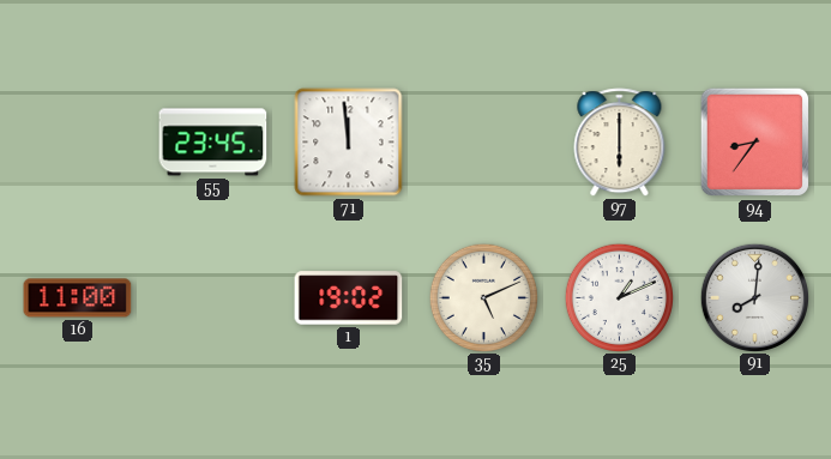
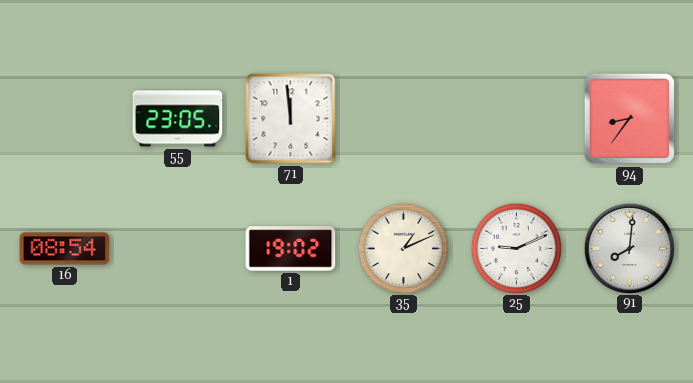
55: 23:45 -> 23:05 (178, 119)
97: 6:00 -> none (620, 143)
16: 11:00 -> 08:54 (65, 249)
35: 5:11 -> 1:11 (403, 248)
25: 1:11 -> 9:11 (516, 248)
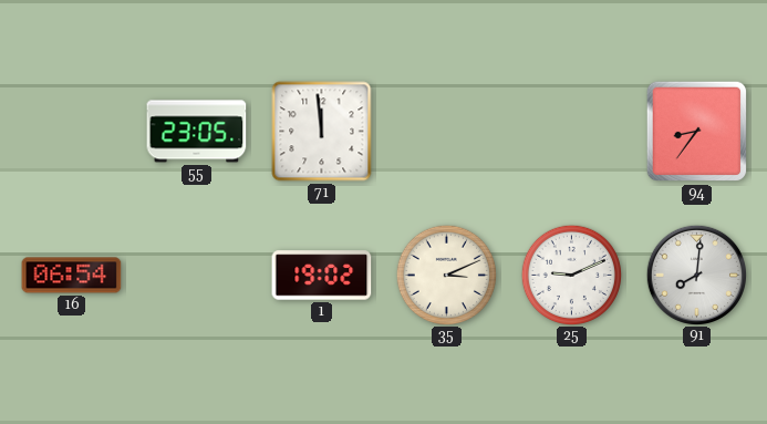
16: 08:54 -> 06:54 (72, 276)
35: 1:11 -> 3:11 (446, 275)
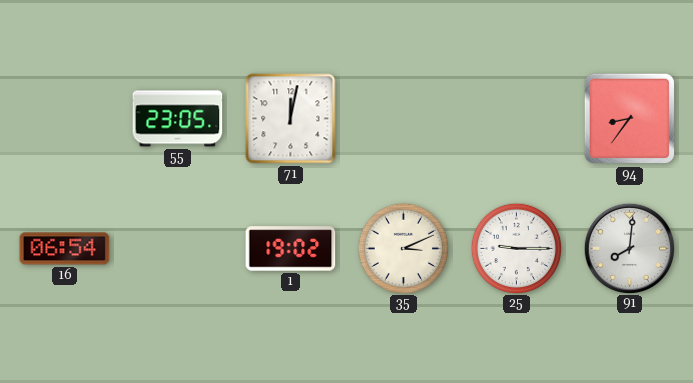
71: 11:59 -> 12:02 (291, 119)
25: 9:11 -> 9:15 (516, 248)
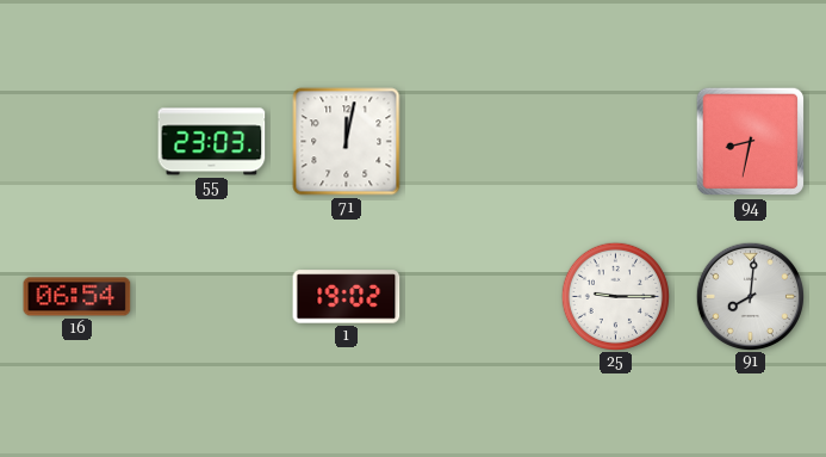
55: 23:05 -> 23:03 (212, 142)
94: 8:36 -> 8:32 (751, 142)
35: 3:11 -> none (403, 248)
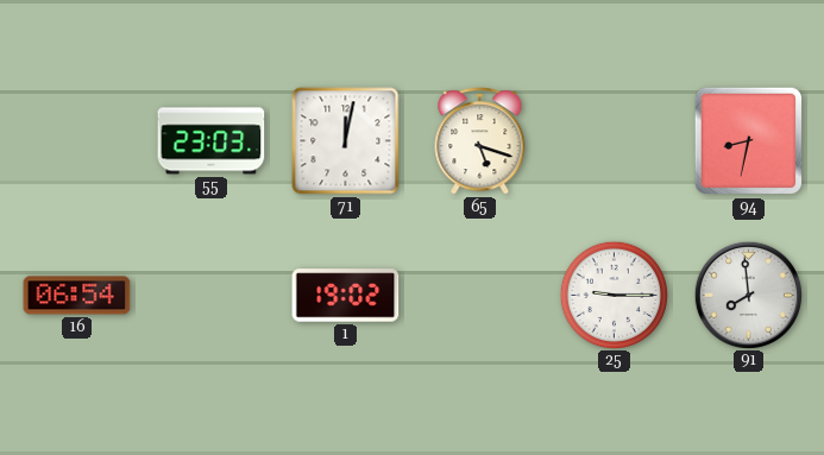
65: none -> 5:18 (480, 141)
91: 8:01 -> 7:59 (748, 295)
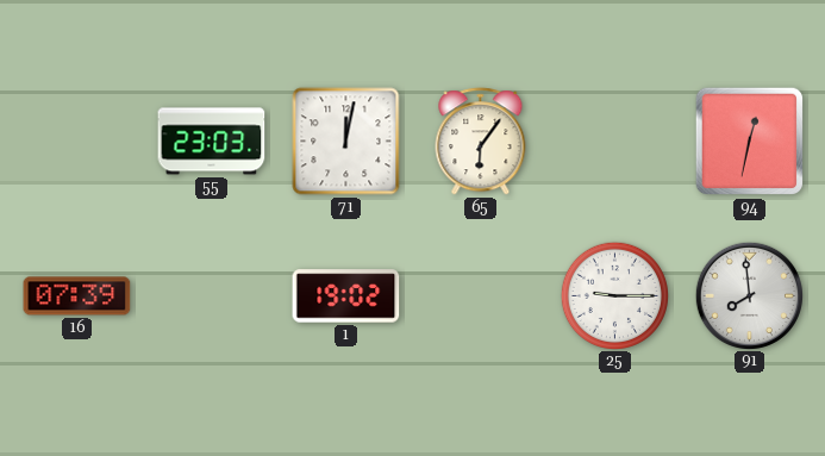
65: 5:18 -> 6:06 (481, 142)
94: 8:32 -> 12:32 (750, 142)
16: 06:54 -> 07:39 (77, 296)
